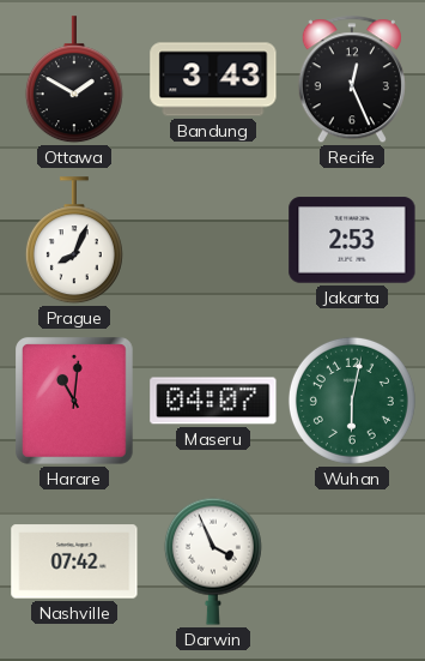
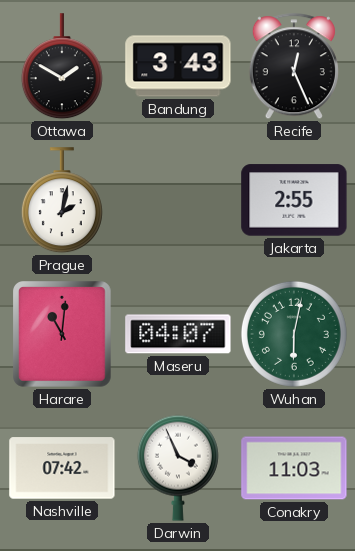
Prague: 8:04 -> 2:02 (62, 201)
Jakarta: 2:53 -> 2:55 (294, 200)
Conakry: none -> 11:03 (294, 468)
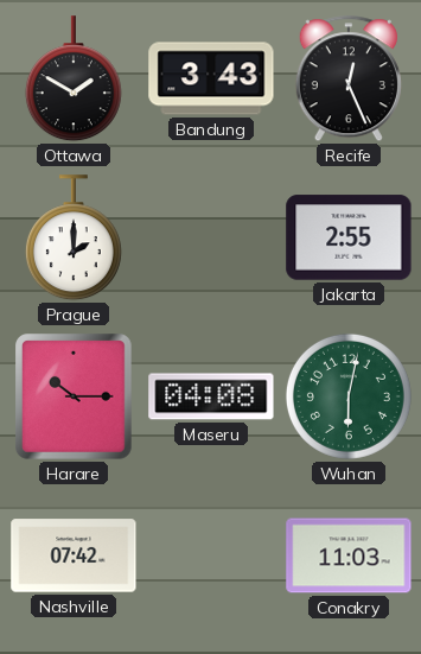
Prague: 2:02 -> 2:00 (74, 239)
Harare: 11:01 -> 10:15 (75, 398)
Maseru: 04:07 -> 04:08 (211, 396)
Darwin: 3:56 -> none (178, 468)
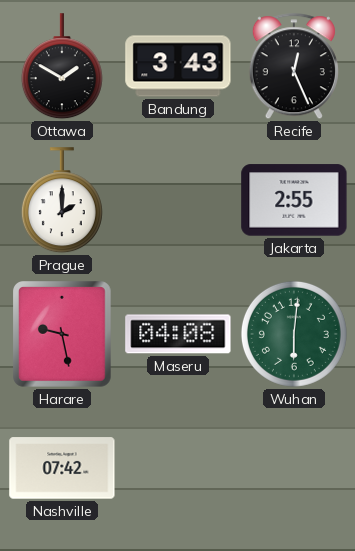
Harare: 10:15 -> 9:28 (63, 335)
Wuhan: 6:02 -> 6:01 (294, 334)
Conakry: 11:03 -> none (349, 555)
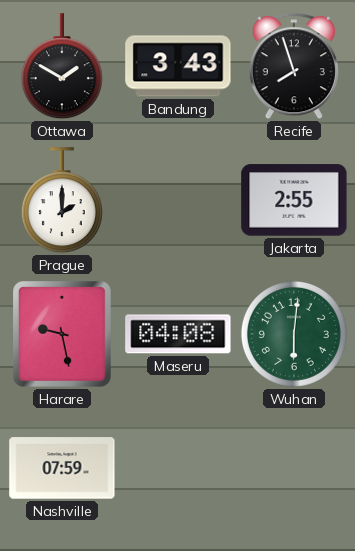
Recife: 12:26 -> 7:57 (294, 67)
Nashville: 07:42 -> 07:59 (62, 468)
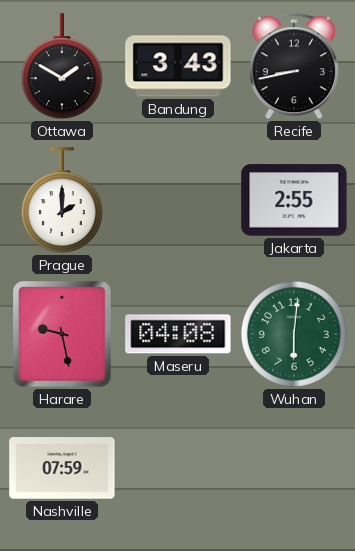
Recife: 7:57 -> 8:43 (294, 67)
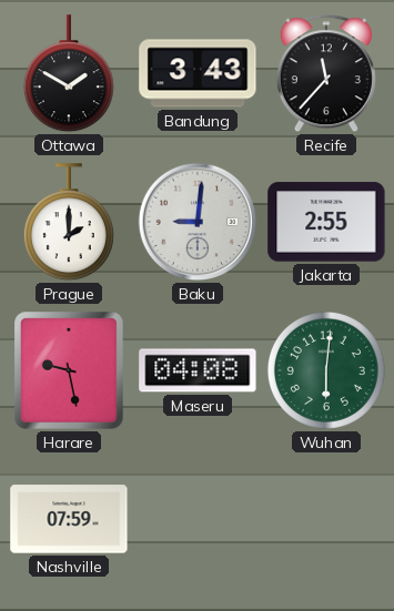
Recife: 8:43 -> 11:37 (326, 74)
Baku: none -> 9:01 (198, 222)
